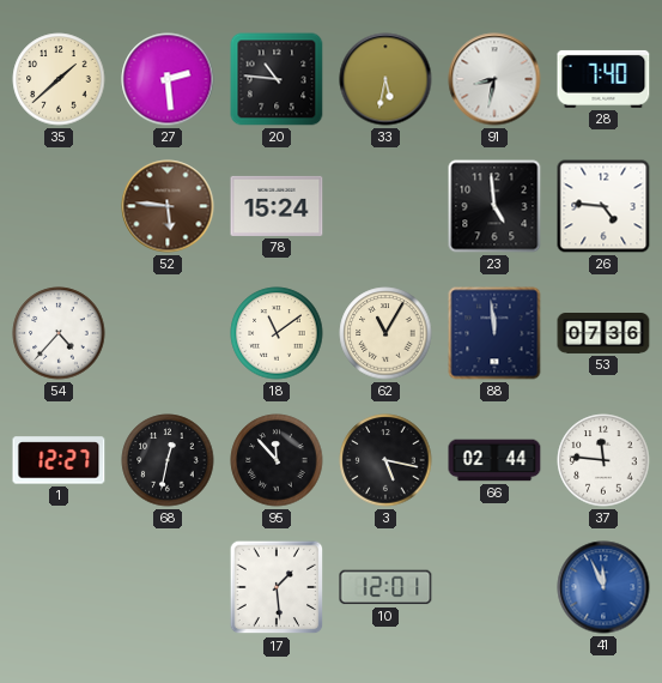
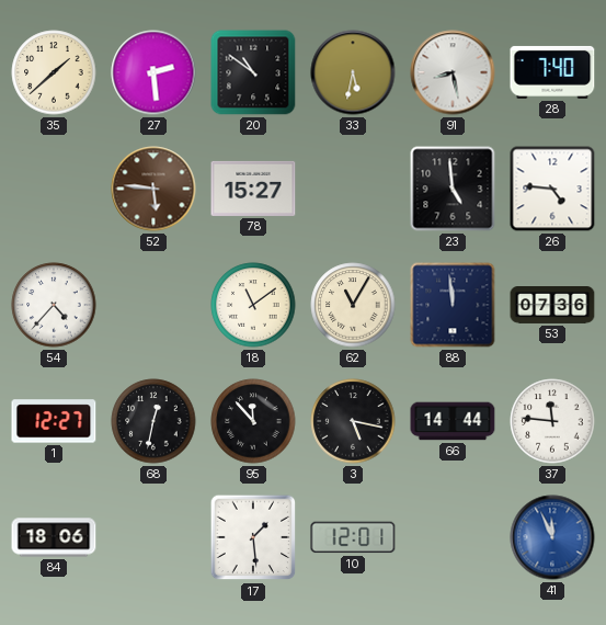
20: 10:46 -> 10:51 (253, 72)
91: 8:32 -> 8:28 (453, 72)
78: 15:24 -> 15:27 (253, 189)
66: 02:44 -> 14:44 (453, 421)
84: none -> 18:06 (54, 537)
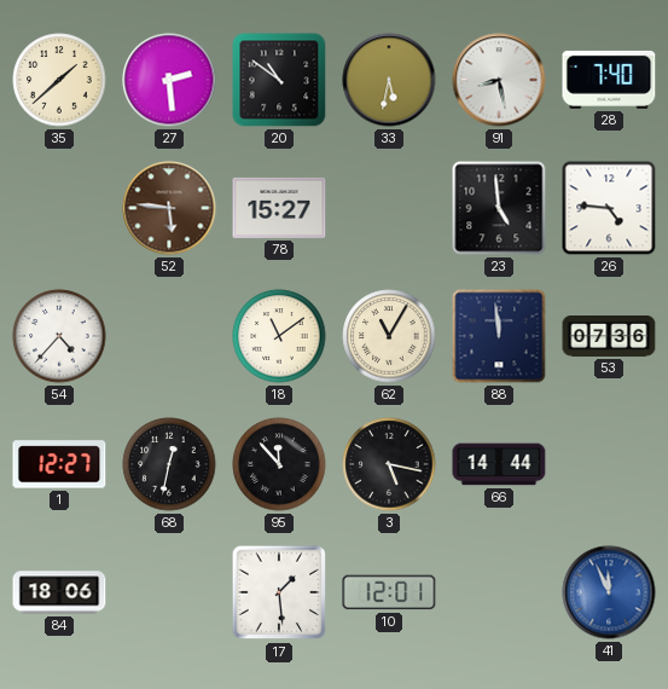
37: 11:46 -> none (552, 421)
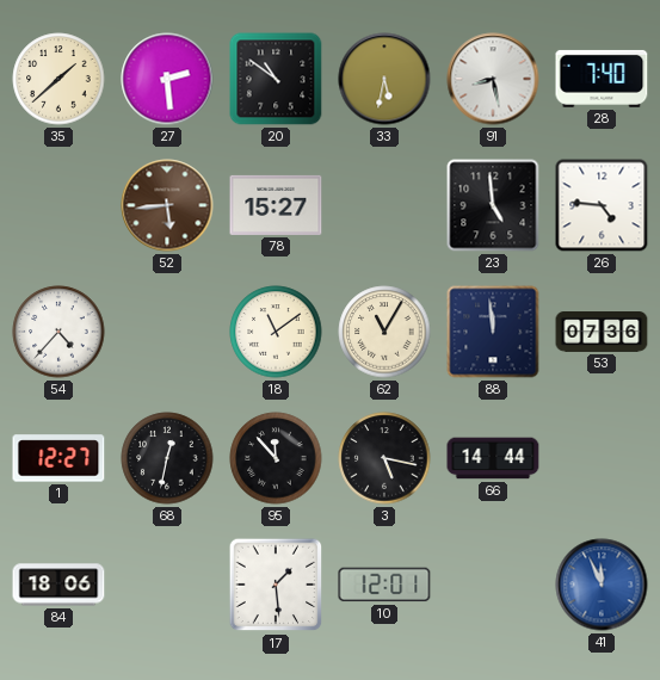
52: 5:46 -> 5:44 (167, 205)
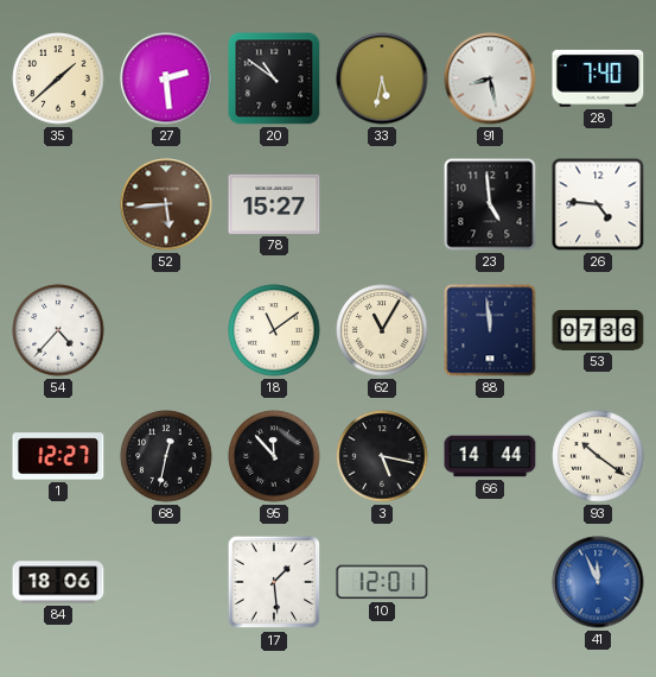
93: none -> 10:21 (598, 456)
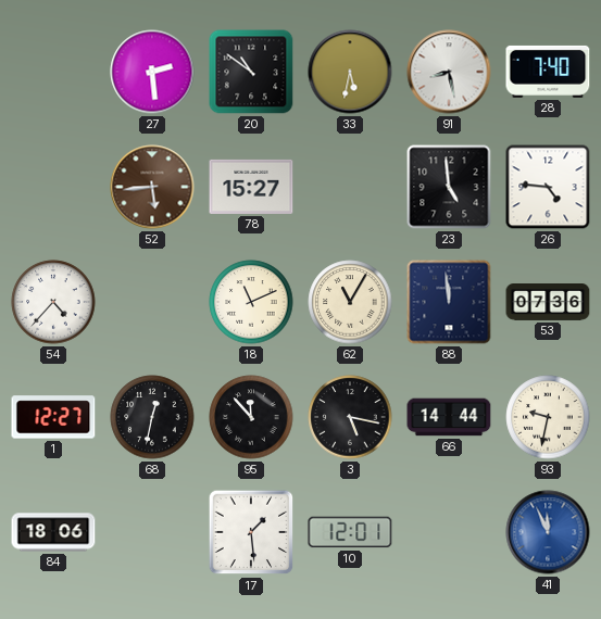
35: 1:38 -> none (58, 78)
18: 11:09 -> 11:11 (251, 302)
93: 10:21 -> 9:32 (548, 417)
